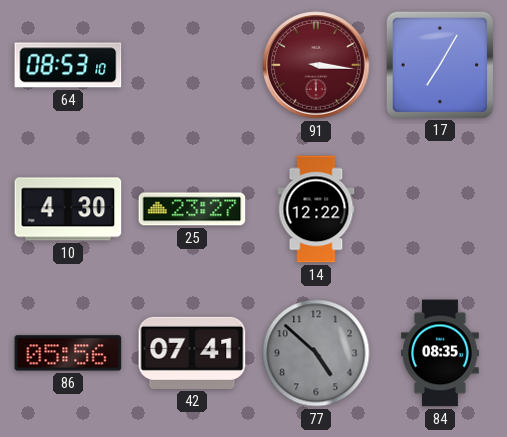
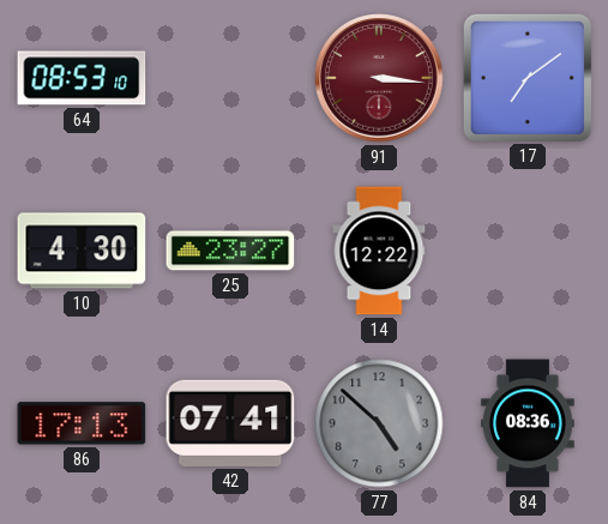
17: 7:05 -> 7:09 (526, 77)
86: 05:56 -> 17:13 (82, 423)
84: 08:35 -> 08:36 (528, 423)
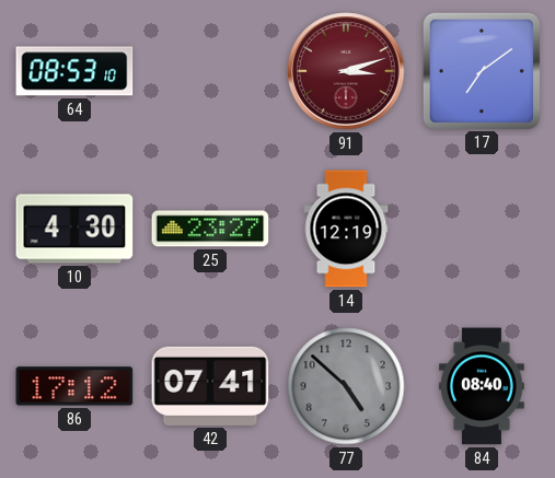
91: 3:16 -> 3:12 (346, 71)
14: 12:22 -> 12:19 (346, 229)
86: 17:13 -> 17:12 (74, 386)
84: 08:36 -> 08:40 (482, 386)
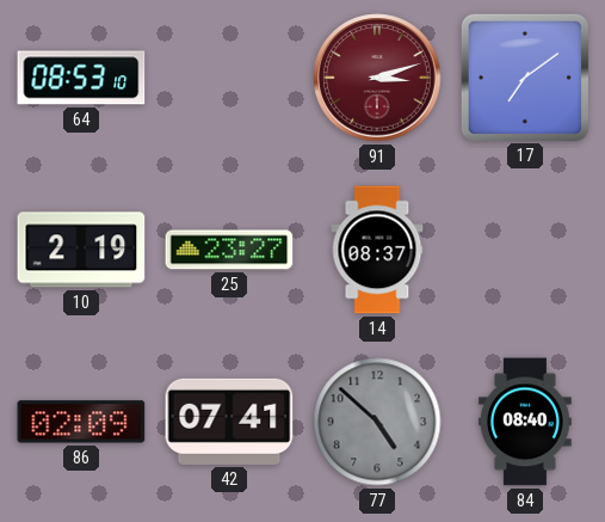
10: 4:30 -> 2:19 (81, 250)
14: 12:19 -> 08:37 (377, 250)
86: 17:12 -> 02:09 (81, 422)
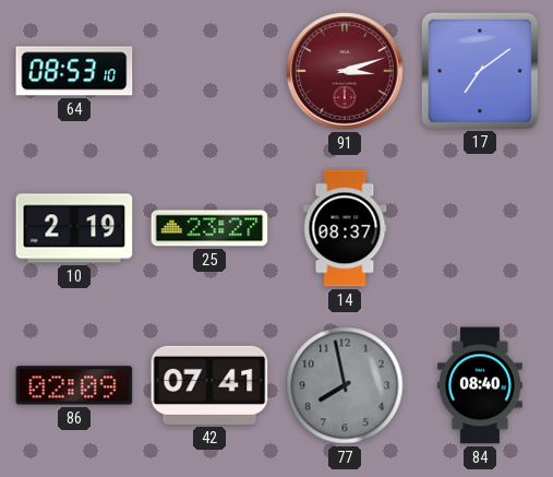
77: 4:52 -> 7:58 (345, 385)
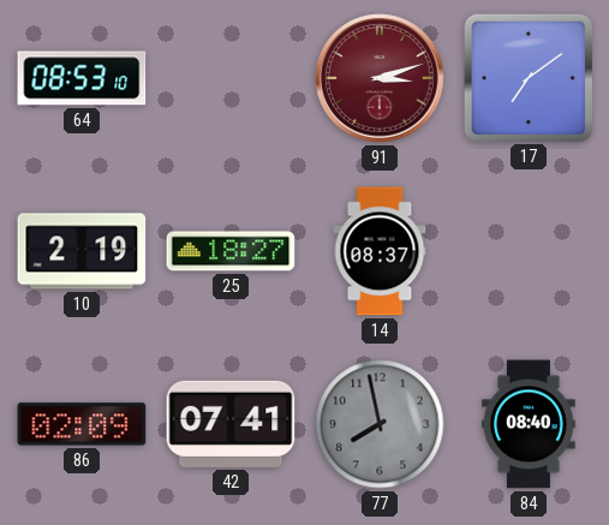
25: 23:27 -> 18:27 (231, 251)
